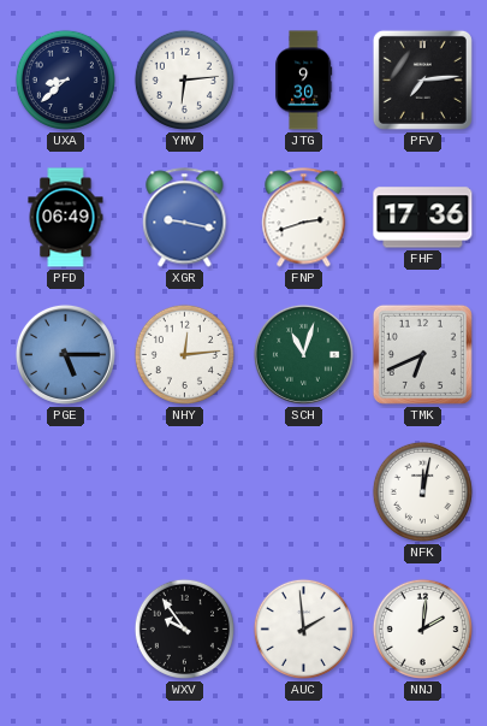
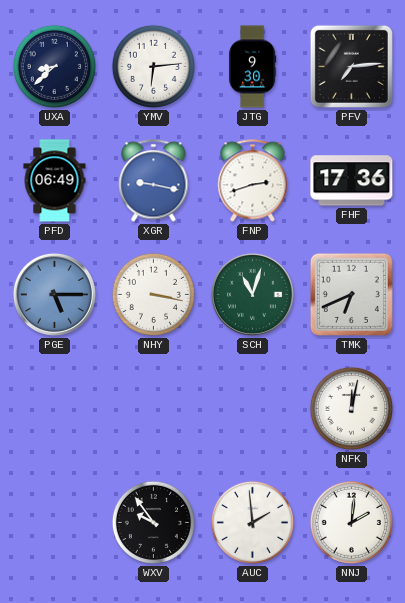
NHY: 12:14 -> 3:17 (153, 294)
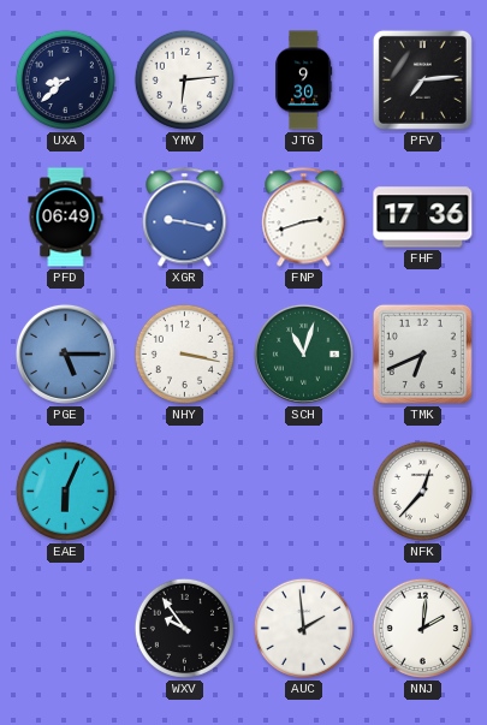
EAE: none -> 6:04 (65, 491)
NFK: 12:02 -> 12:37 (422, 491)
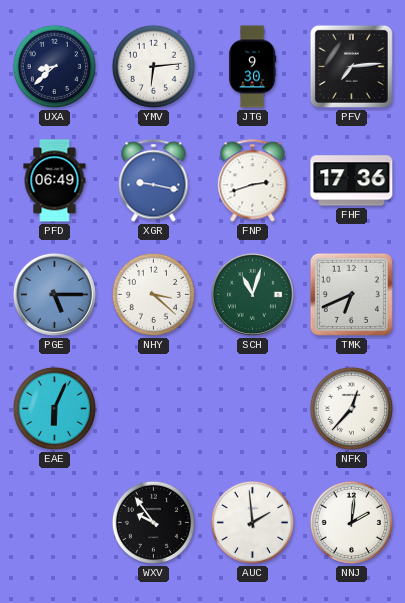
NHY: 3:17 -> 3:22 (153, 294)
